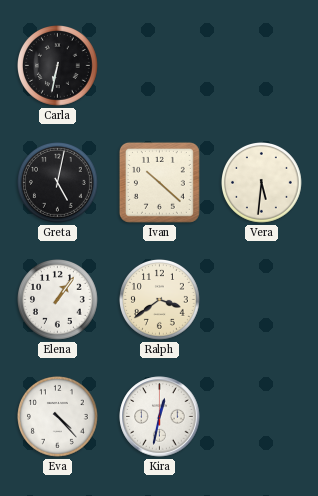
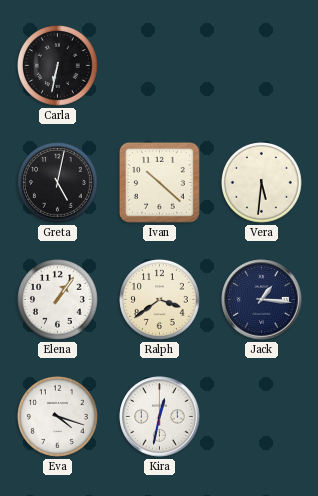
Jack: none -> 1:16 (262, 300)
Eva: 4:23 -> 4:18 (58, 417)
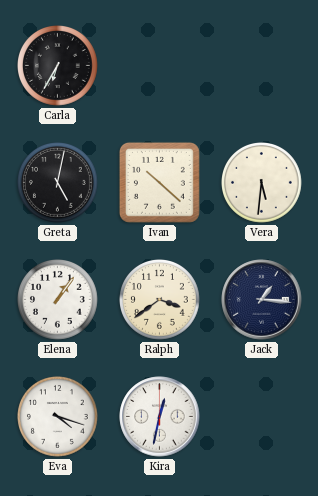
Carla: 6:32 -> 6:35 (58, 66)
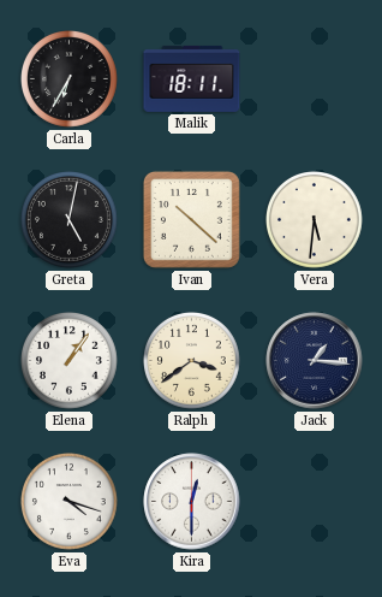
Malik: none -> 18:11 (192, 78)
Kira: 12:32 -> 12:30 (192, 502)
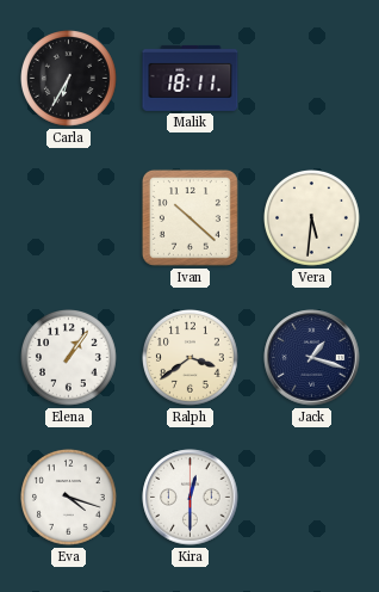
Greta: 5:02 -> none (70, 220)
Jack: 1:16 -> 1:18 (312, 358)
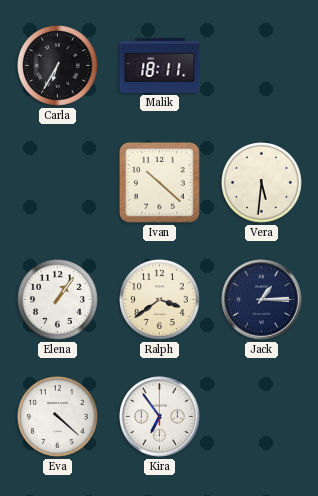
Jack: 1:18 -> 1:15 (262, 300)
Eva: 4:18 -> 4:22 (58, 417)
Kira: 12:30 -> 6:54 (160, 417)
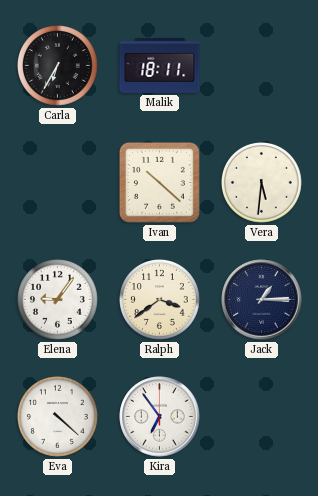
Elena: 1:06 -> 9:06 (58, 300)
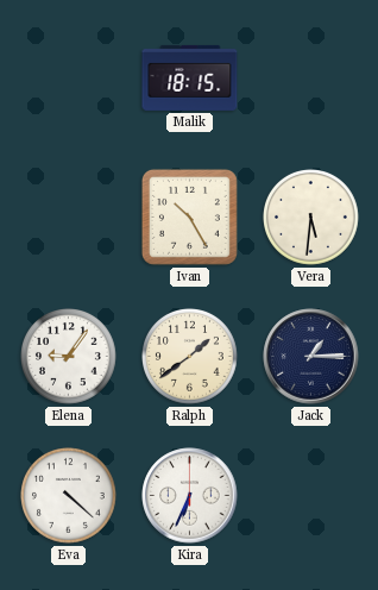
Carla: 6:35 -> none (58, 66)
Malik: 18:11 -> 18:15 (190, 77)
Ivan: 10:22 -> 10:25 (189, 216)
Ralph: 3:39 -> 1:39 (190, 357)
Kira: 6:54 -> 6:34 (190, 496)
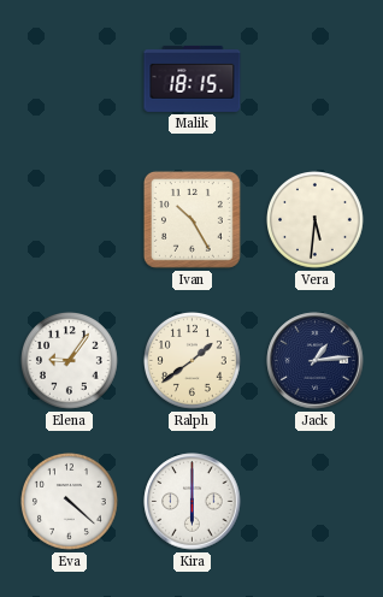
Jack: 1:15 -> 1:14 (316, 361)
Kira: 6:34 -> 6:00 (193, 502)
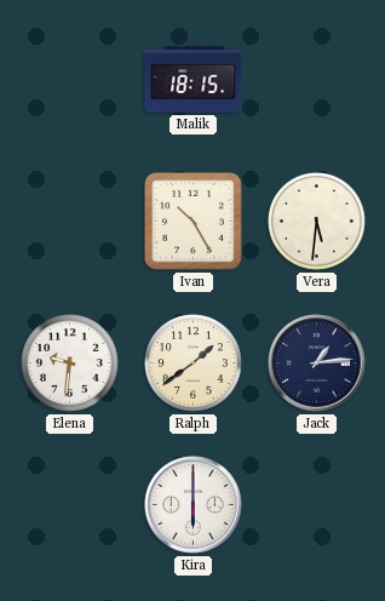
Elena: 9:06 -> 9:31 (70, 364)
Eva: 4:22 -> none (70, 502)
